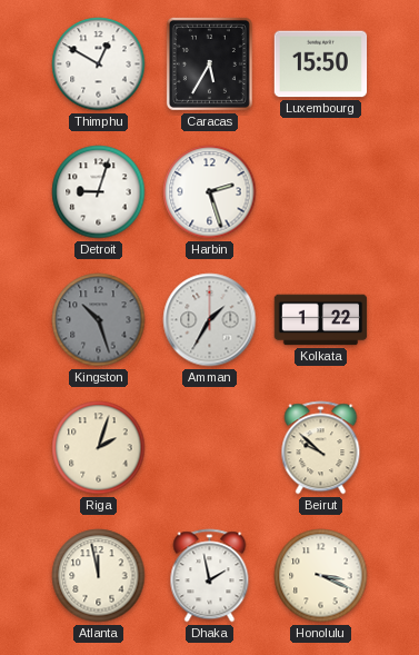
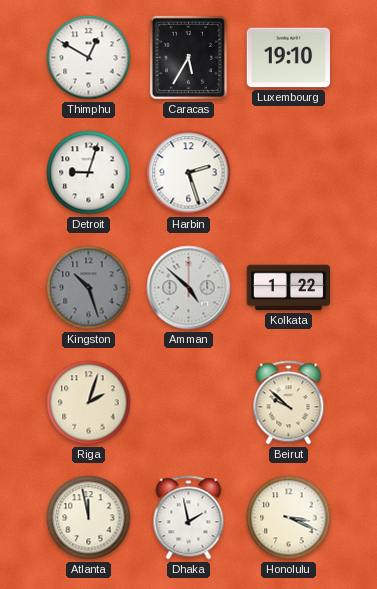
Luxembourg: 15:50 -> 19:10 (289, 58)
Amman: 1:35 -> 4:52 (189, 288)
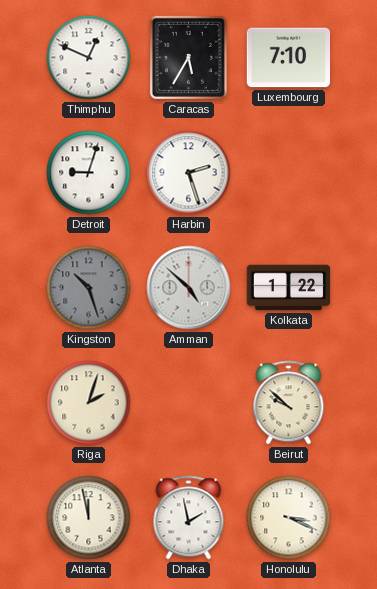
Thimphu: 12:50 -> 12:49 (89, 58)
Luxembourg: 19:10 -> 7:10 (289, 58)
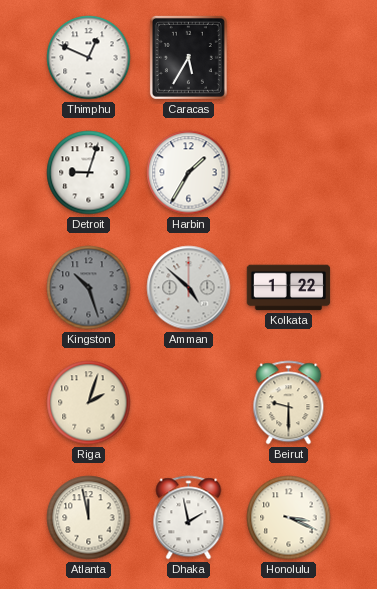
Luxembourg: 7:10 -> none (289, 58)
Harbin: 2:27 -> 1:35 (189, 173)
Beirut: 9:52 -> 9:30 (289, 403)
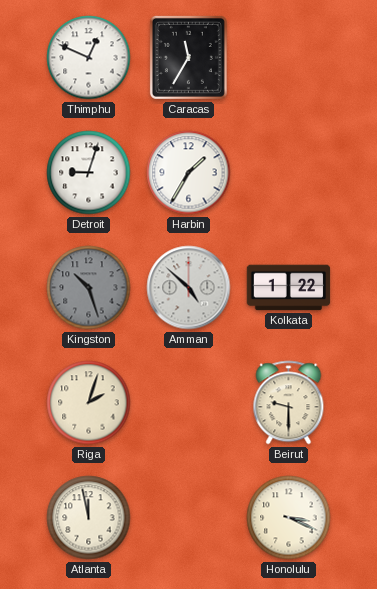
Caracas: 5:35 -> 11:35 (188, 57)
Dhaka: 1:58 -> none (189, 518)
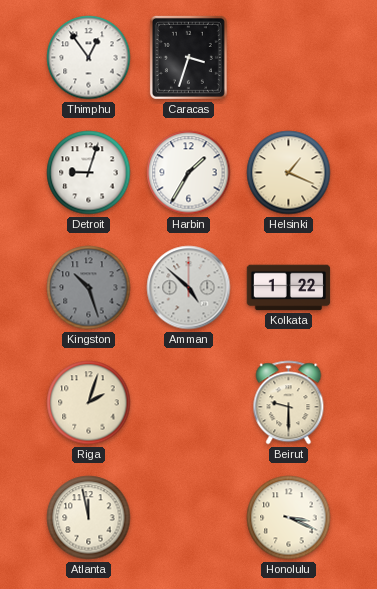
Thimphu: 12:49 -> 12:54 (89, 58)
Caracas: 11:35 -> 3:33 (188, 57)
Helsinki: none -> 1:19 (289, 173)
